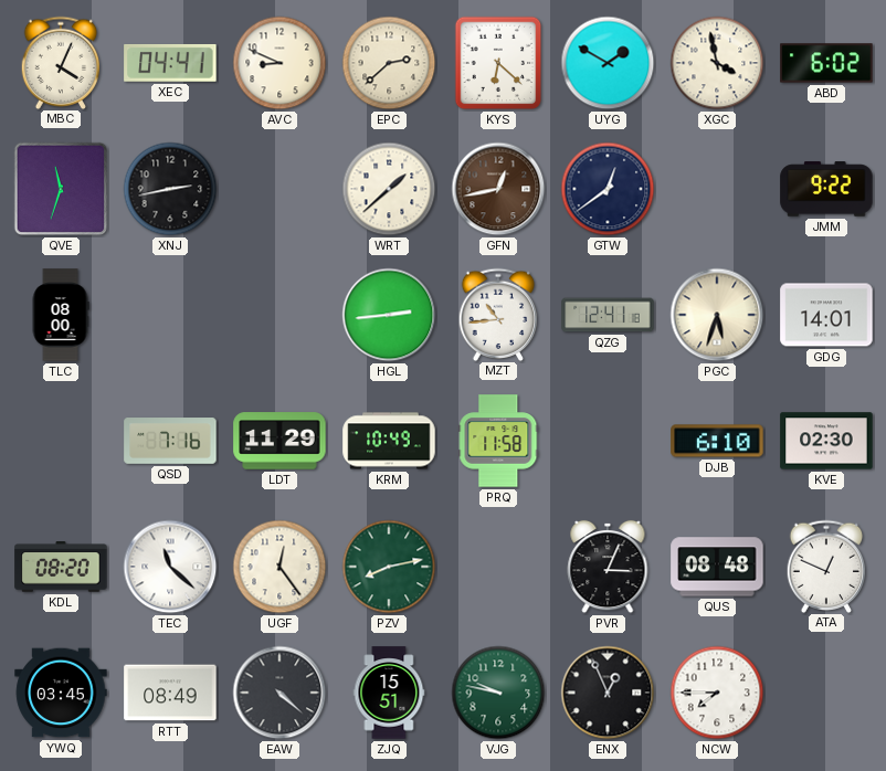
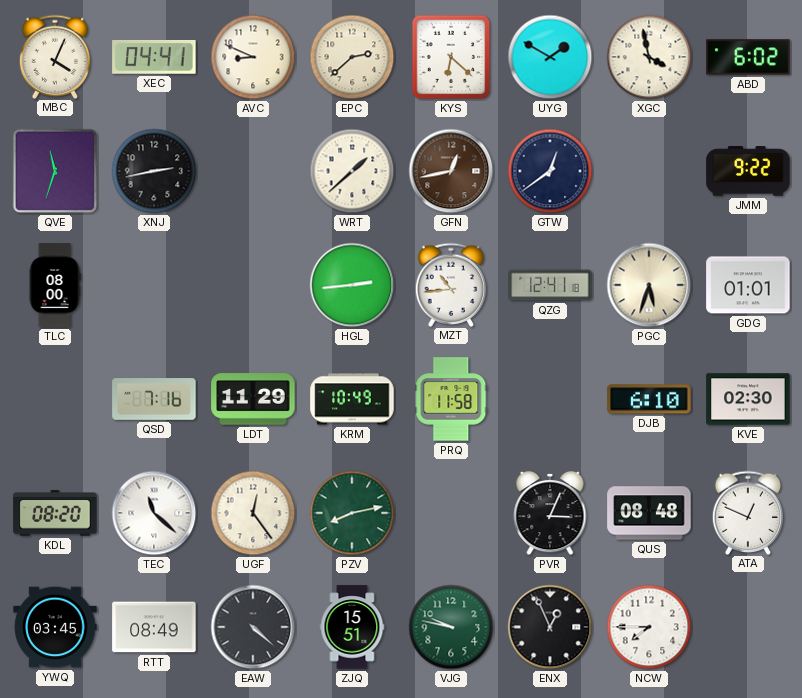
GDG: 14:01 -> 01:01 (748, 285)
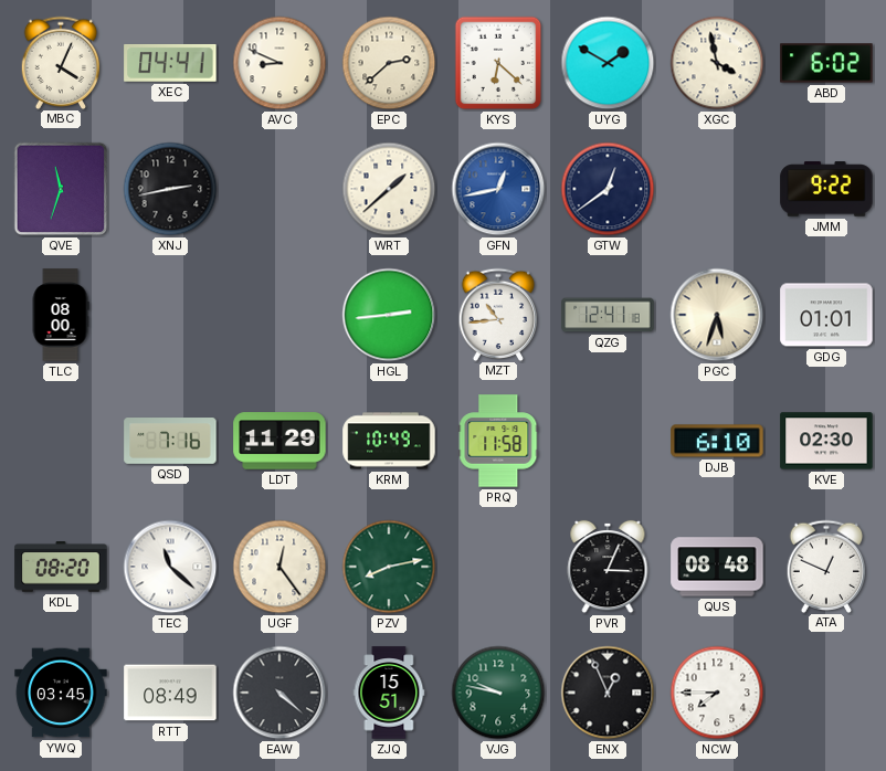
GFN dial: brown -> blue (498, 189)
